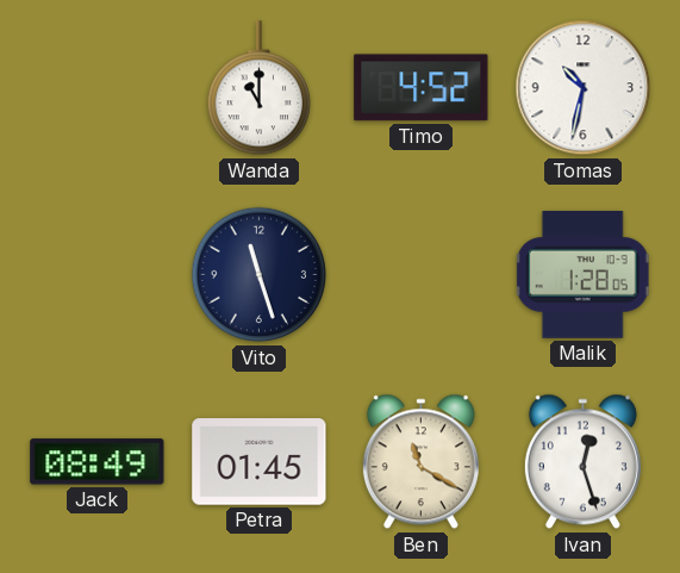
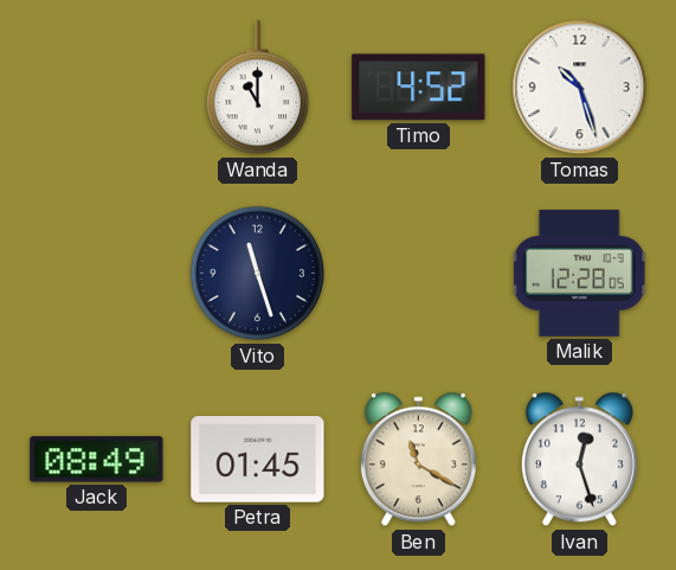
Tomas: 10:32 -> 10:27 (580, 88)
Malik: 1:28 -> 12:28 (579, 273)
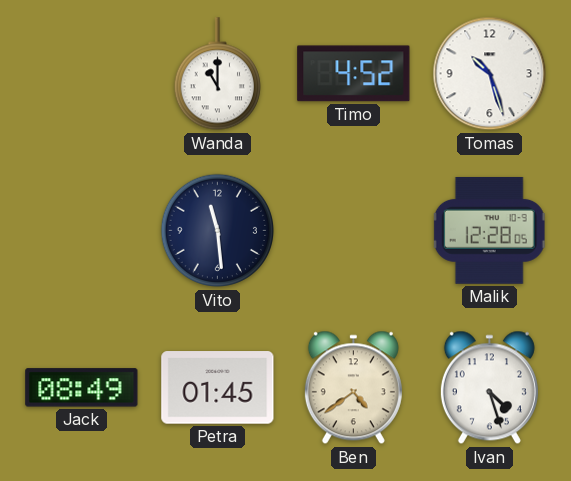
Vito: 11:27 -> 11:29 (218, 231)
Ben: 11:20 -> 4:39 (353, 388)
Ivan: 12:27 -> 4:27 (489, 388)
